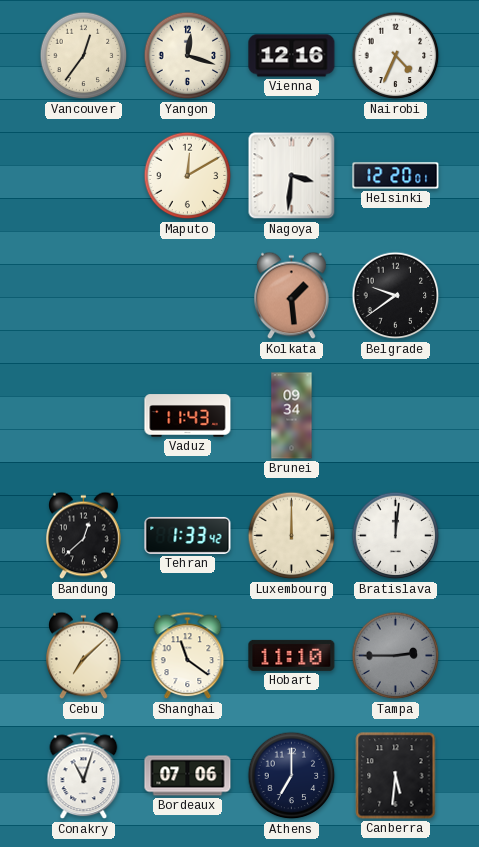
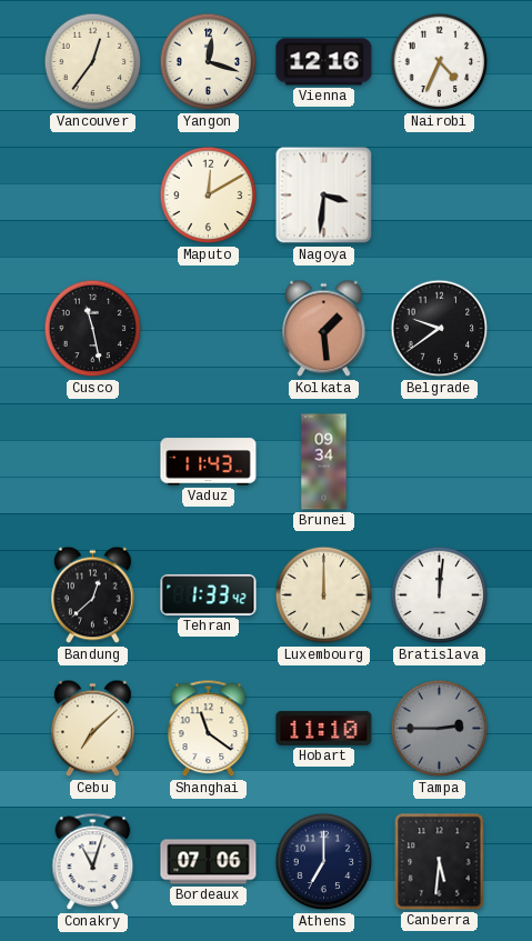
Helsinki: 12:20 -> none (396, 176)
Cusco: none -> 11:28 (93, 329)
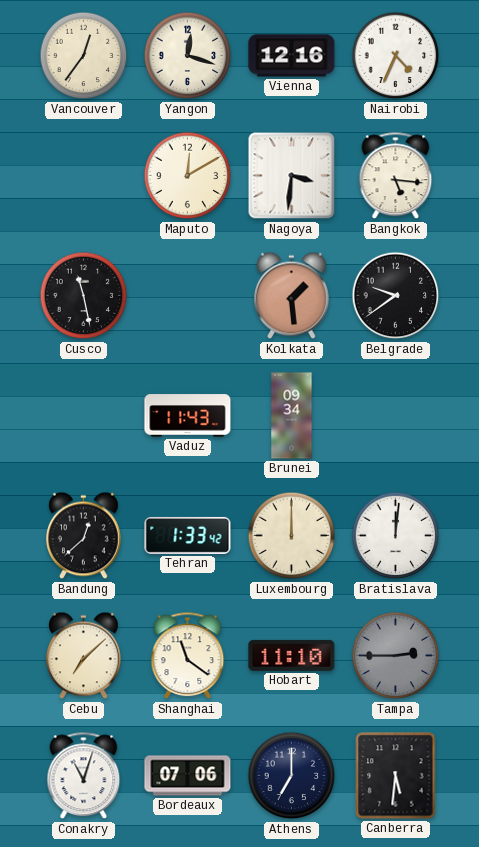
Bangkok: none -> 5:16 (396, 176)
